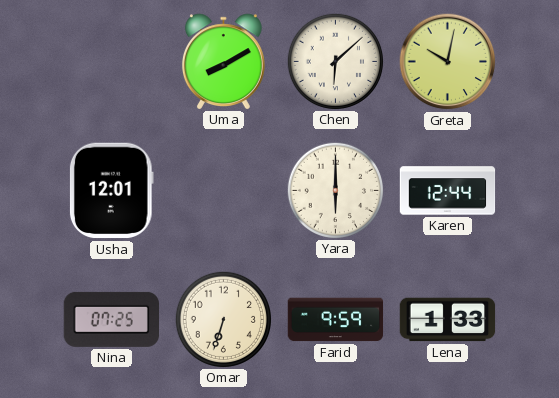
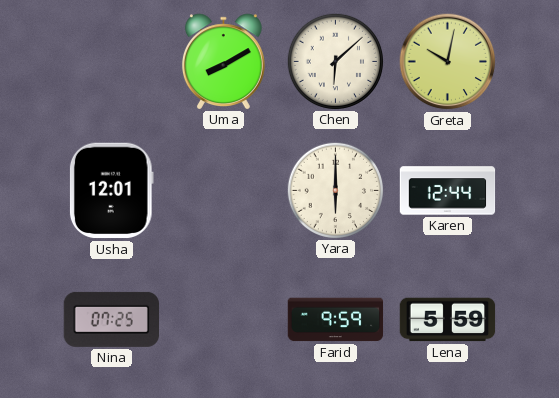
Omar: 6:33 -> none (223, 319)
Lena: 1:33 -> 5:59 (448, 320)
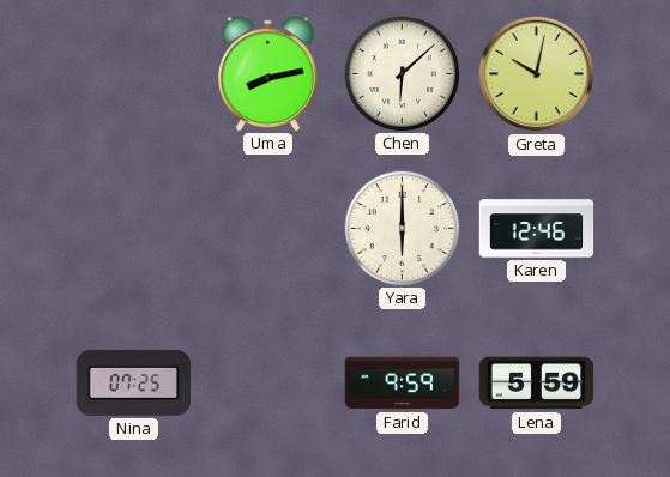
Uma: 8:10 -> 8:13 (267, 73)
Usha: 12:01 -> none (111, 191)
Karen: 12:44 -> 12:46 (537, 229)
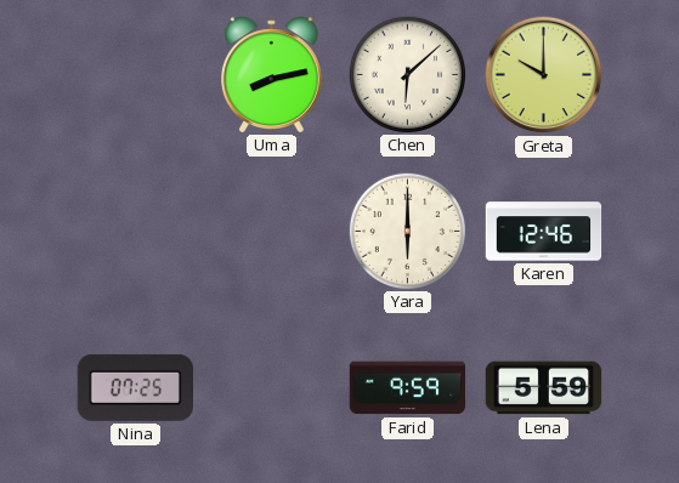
Greta: 10:02 -> 10:00 (544, 75)
